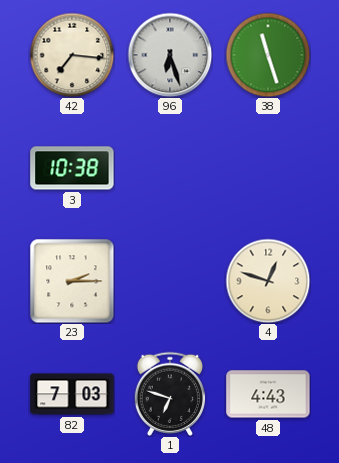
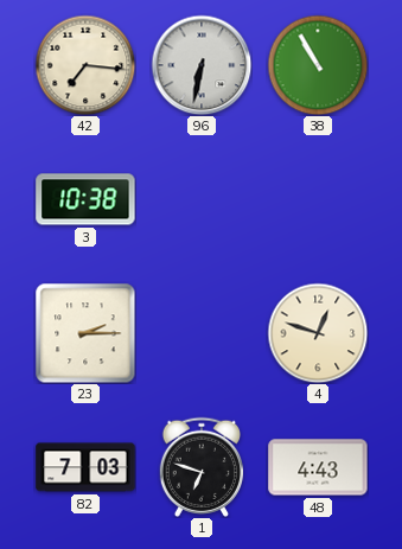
96: 6:27 -> 6:32 (202, 65)
38: 11:27 -> 10:55 (318, 65)
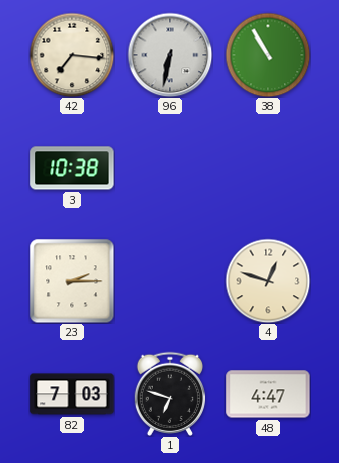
48: 4:43 -> 4:47 (268, 394)
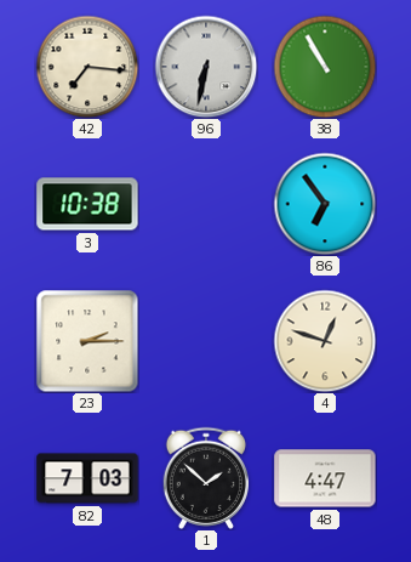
86: none -> 6:54 (325, 204)
1: 6:48 -> 1:52 (205, 478)
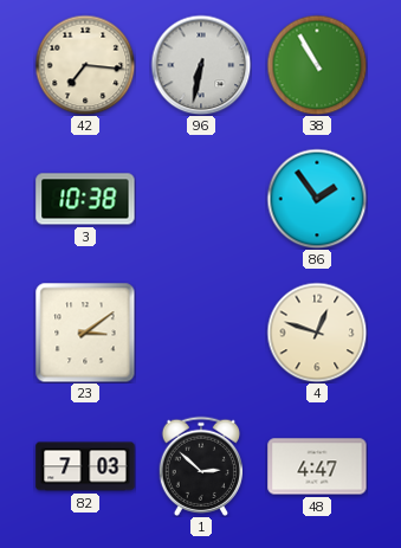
86: 6:54 -> 1:54 (317, 199)
23: 2:15 -> 3:09 (85, 333)
1: 1:52 -> 2:52 (200, 466)
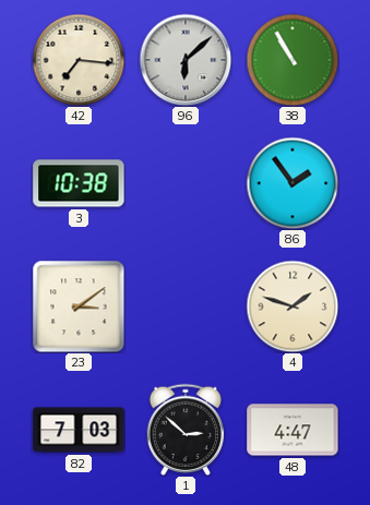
96: 6:32 -> 6:08 (186, 60)
4: 12:48 -> 1:48 (293, 306)
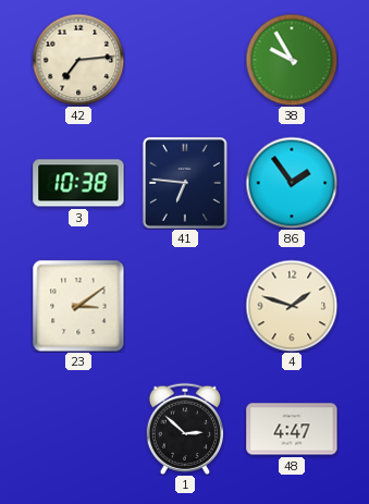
42: 7:16 -> 7:14 (78, 60)
96: 6:08 -> none (186, 60)
38: 10:55 -> 9:55 (292, 60)
41: none -> 6:46 (185, 184)
82: 7:03 -> none (79, 430)
